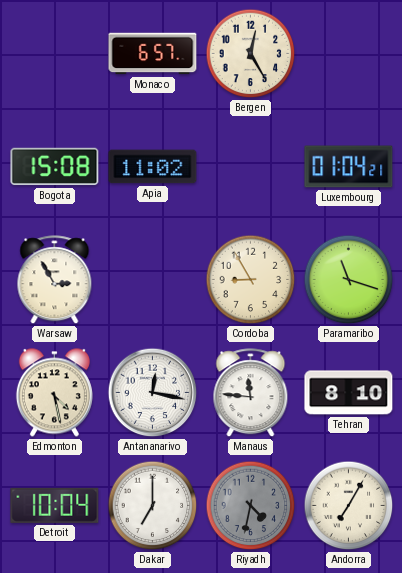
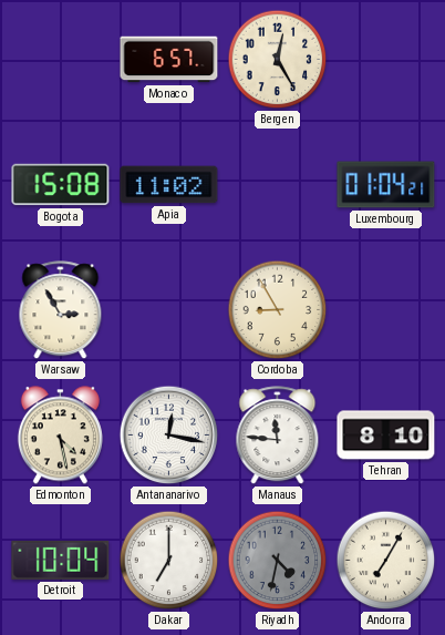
Paramaribo: 11:18 -> none (349, 280)
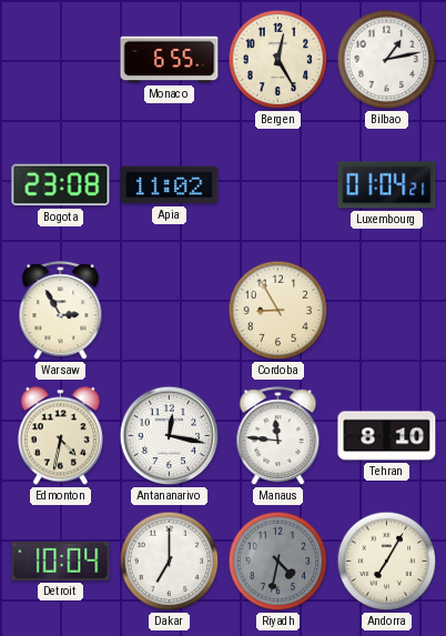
Monaco: 6:57 -> 6:55 (170, 60)
Bilbao: none -> 1:13 (387, 60)
Bogota: 15:08 -> 23:08 (61, 185)
Edmonton: 4:28 -> 4:32 (60, 436)
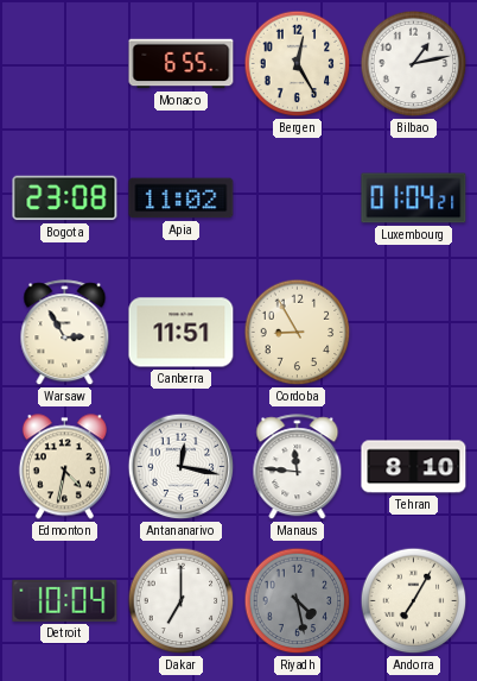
Canberra: none -> 11:51 (182, 333)
Riyadh: 4:32 -> 4:28 (298, 601)
